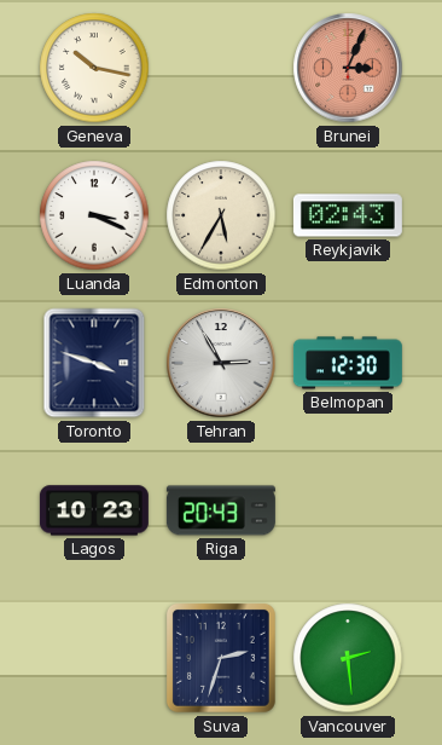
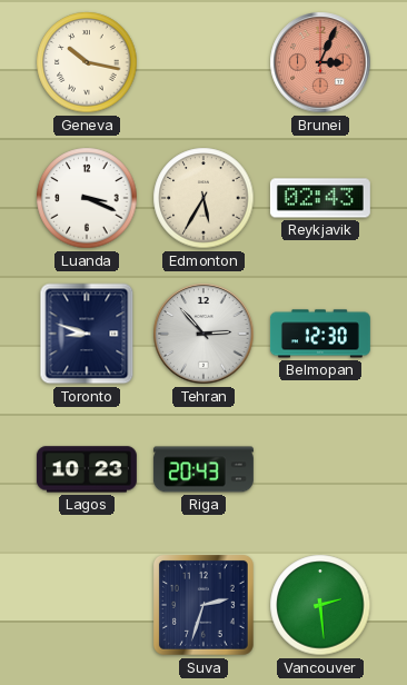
Toronto: 3:48 -> 8:48 (87, 334)
Tehran: 2:55 -> 2:53 (203, 334)
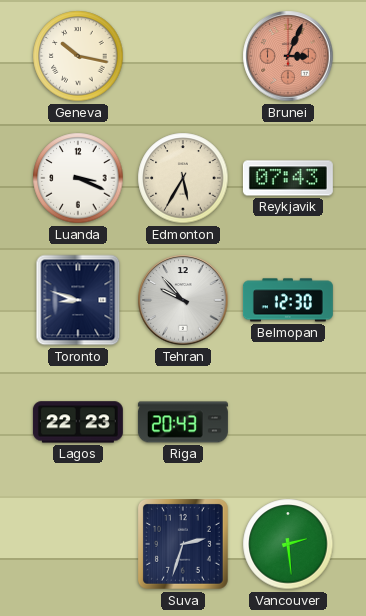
Reykjavik: 02:43 -> 07:43 (288, 178)
Tehran: 2:53 -> 9:53 (183, 300)
Lagos: 10:23 -> 22:23 (78, 422)
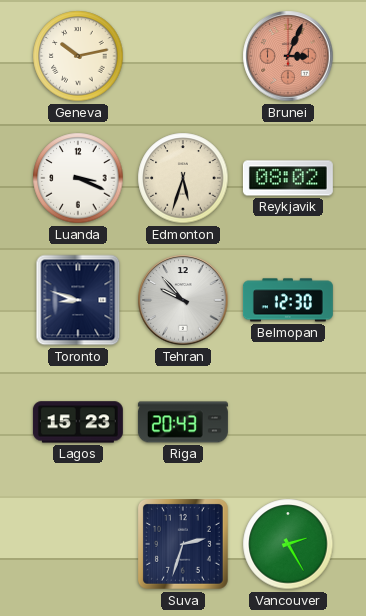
Geneva: 10:17 -> 10:13 (78, 56)
Edmonton: 5:35 -> 5:33 (183, 178)
Reykjavik: 07:43 -> 08:02 (288, 178)
Lagos: 22:23 -> 15:23 (78, 422)
Vancouver: 2:29 -> 2:25 (288, 544)
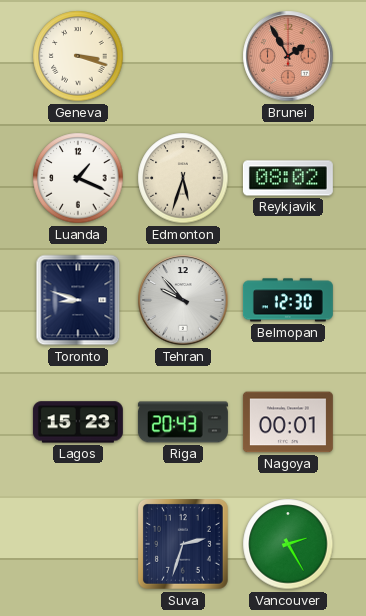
Geneva: 10:13 -> 3:18 (78, 56)
Brunei: 3:04 -> 1:55 (288, 56)
Luanda: 3:19 -> 1:19 (78, 178)
Nagoya: none -> 00:01 (288, 422)
